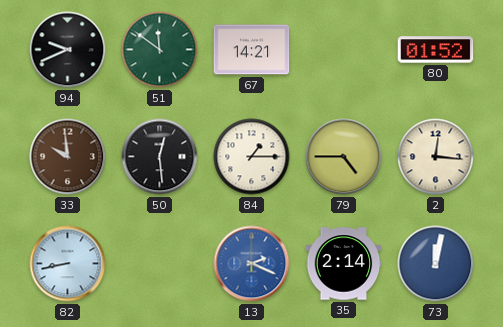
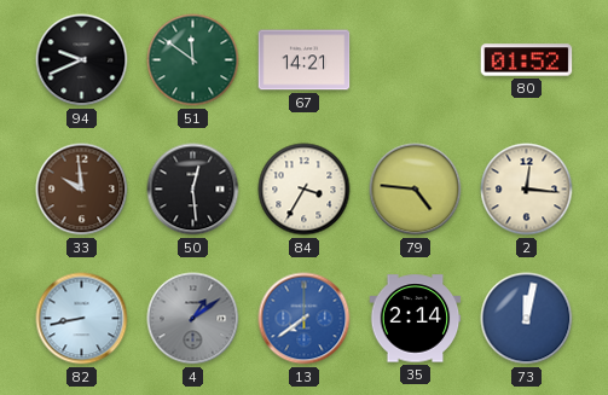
84: 1:15 -> 3:35 (305, 190)
79: 4:45 -> 4:46 (416, 190)
4: none -> 1:09 (193, 319)
13: 2:19 -> 7:39 (305, 319)
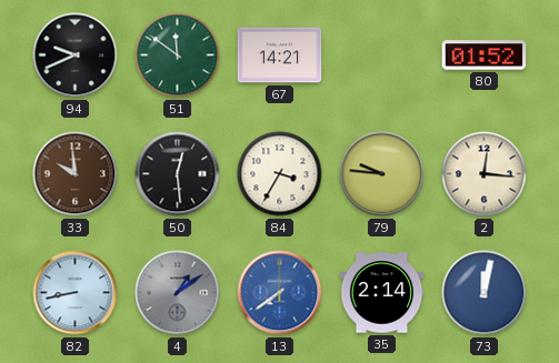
79: 4:46 -> 9:46 (382, 174)
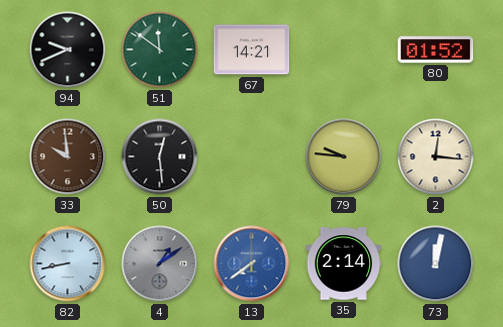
84: 3:35 -> none (280, 174)
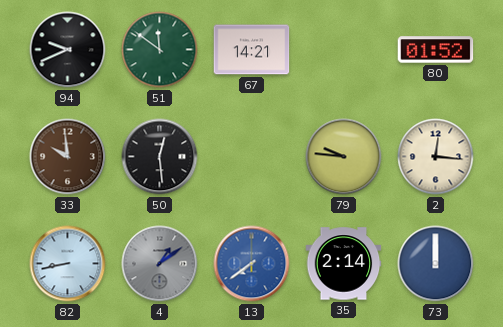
73: 12:02 -> 12:00 (436, 264)
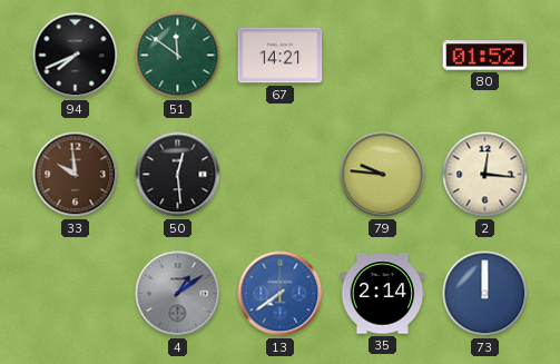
94: 9:41 -> 7:41 (76, 56)
82: 8:43 -> none (68, 264)
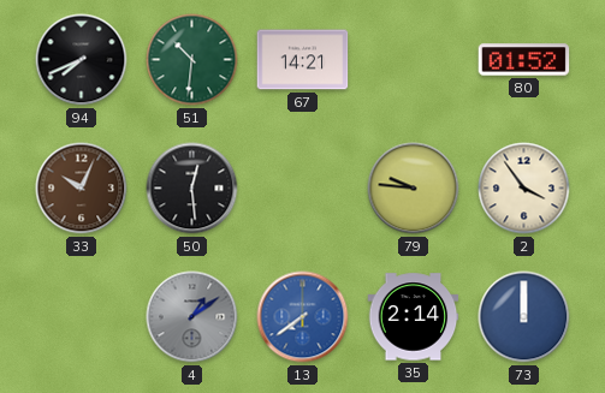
51: 11:51 -> 10:31 (192, 60)
33: 9:59 -> 10:04 (82, 189)
2: 12:16 -> 3:54 (524, 189)
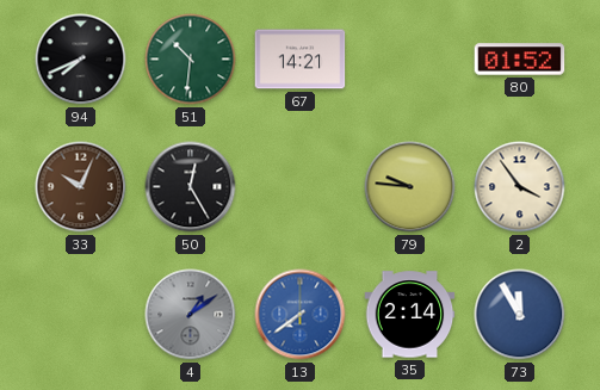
50: 12:29 -> 12:25 (191, 187)
73: 12:00 -> 11:55 (520, 315)
